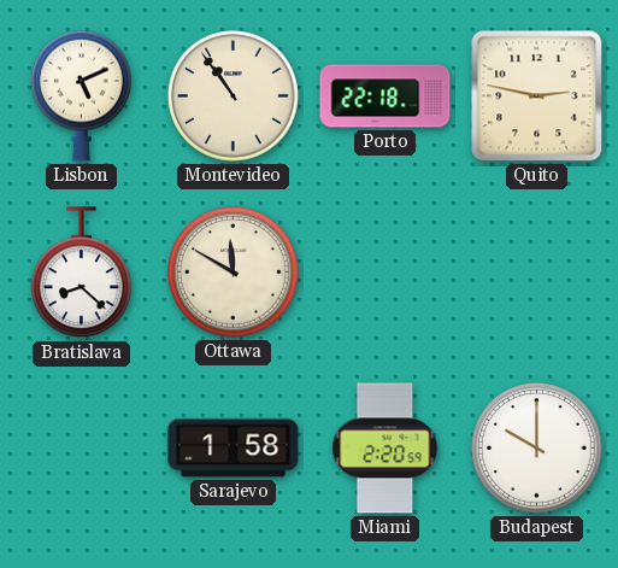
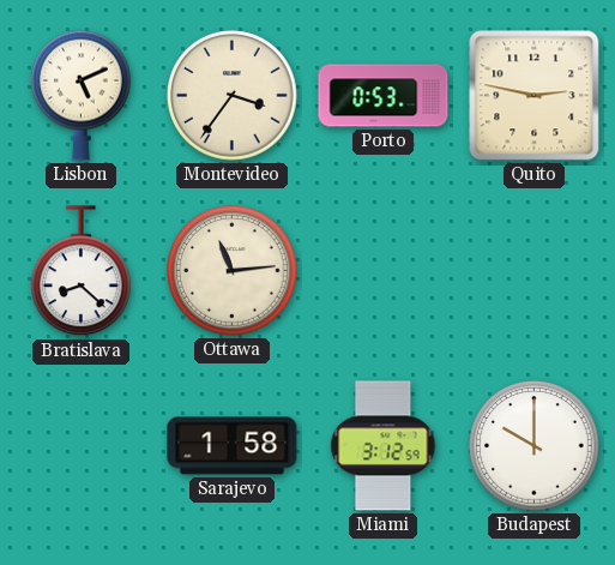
Montevideo: 10:54 -> 3:36 (233, 96)
Porto: 22:18 -> 0:53 (384, 96)
Ottawa: 11:50 -> 11:14 (233, 271)
Miami: 2:20 -> 3:12 (384, 446)
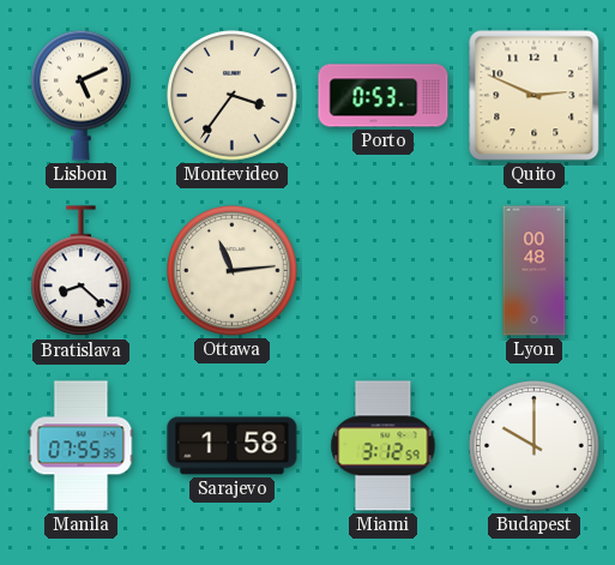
Quito: 2:47 -> 2:49 (535, 96)
Lyon: none -> 00:48 (535, 271)
Manila: none -> 07:55 (82, 446)
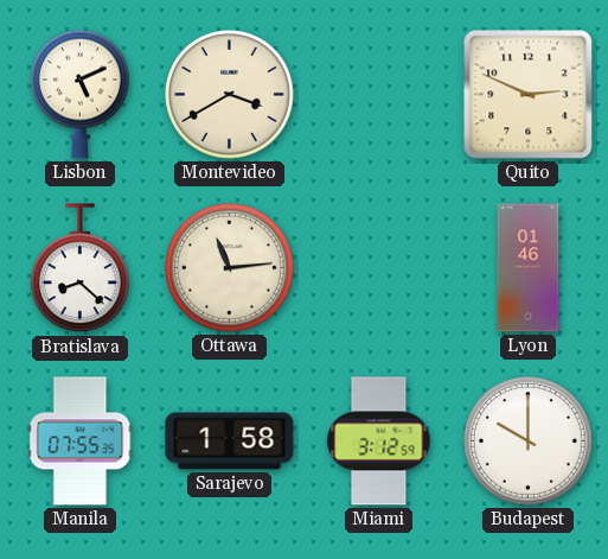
Montevideo: 3:36 -> 3:40 (230, 95)
Porto: 0:53 -> none (384, 96)
Lyon: 00:48 -> 01:46 (529, 268)
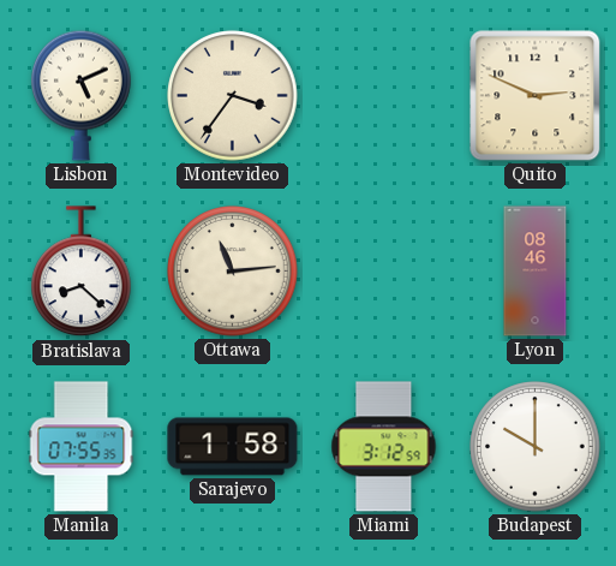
Montevideo: 3:40 -> 3:36 (233, 96)
Lyon: 01:46 -> 08:46 (536, 272)
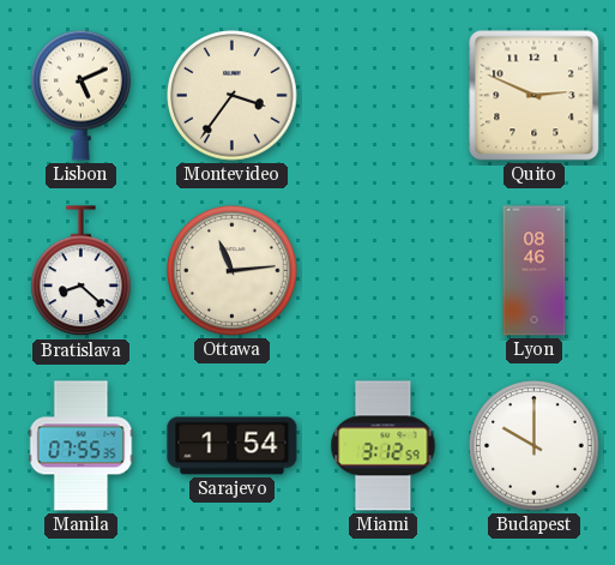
Sarajevo: 1:58 -> 1:54 (233, 446)
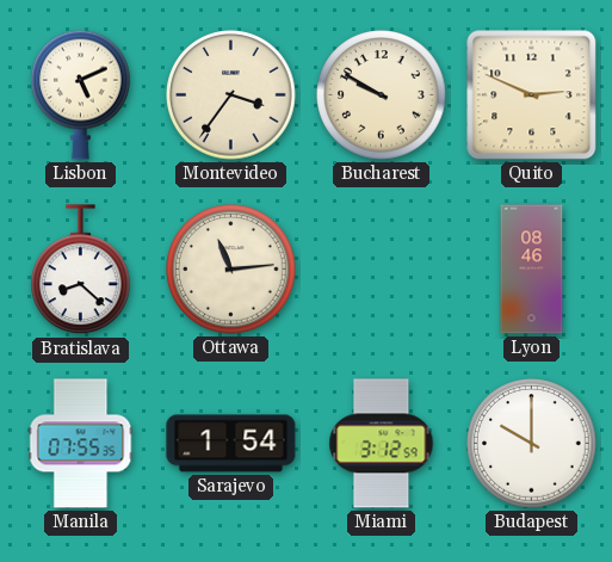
Bucharest: none -> 9:50 (382, 95)
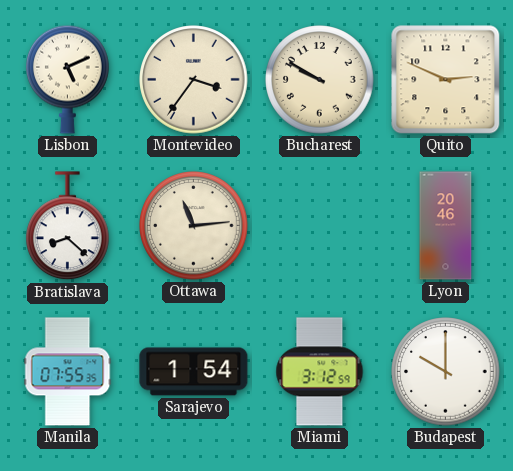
Lyon: 08:46 -> 20:46 (446, 226)
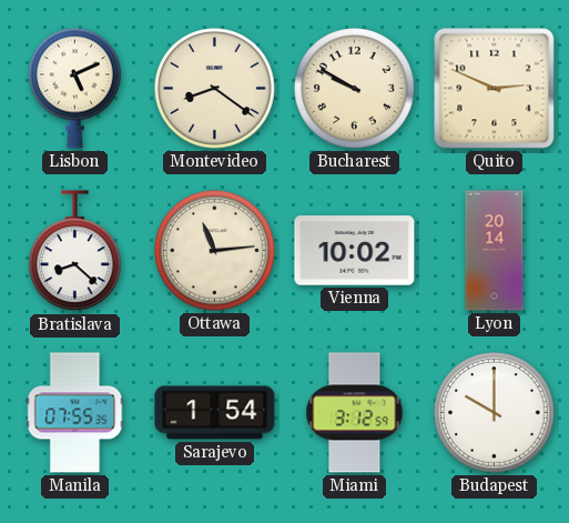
Montevideo: 3:36 -> 8:21 (215, 89)
Vienna: none -> 10:02 (355, 251)
Lyon: 20:46 -> 20:14 (495, 251)
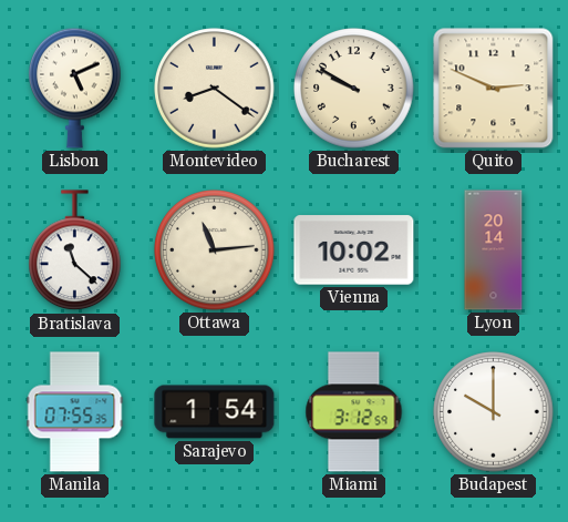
Bratislava: 8:22 -> 11:22 (75, 250)
